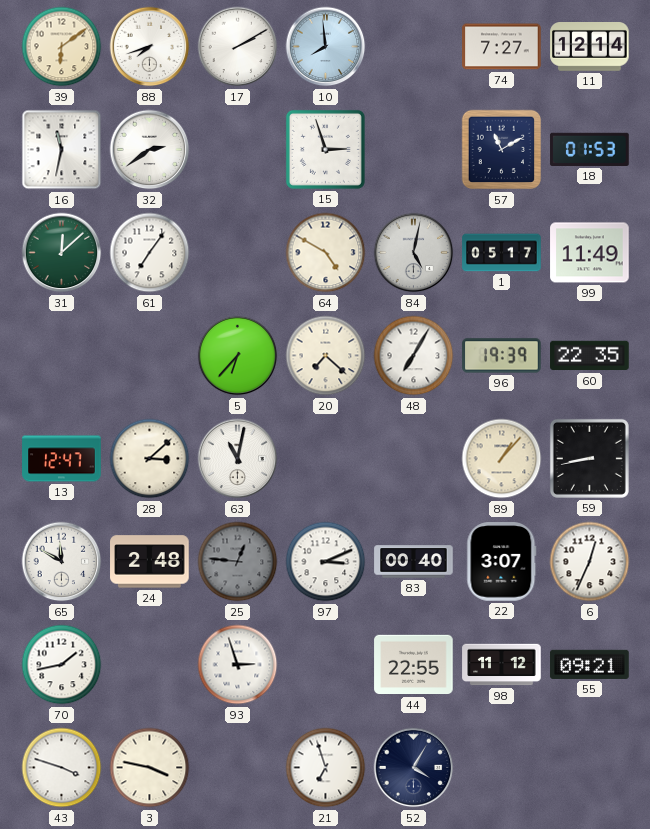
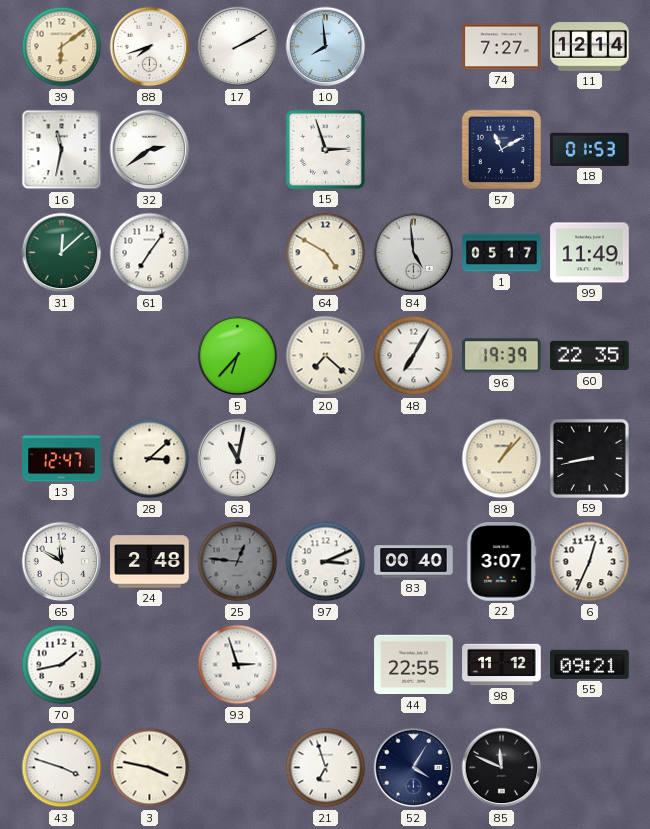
84: 5:02 -> 4:59 (414, 253)
85: none -> 11:49 (502, 768)
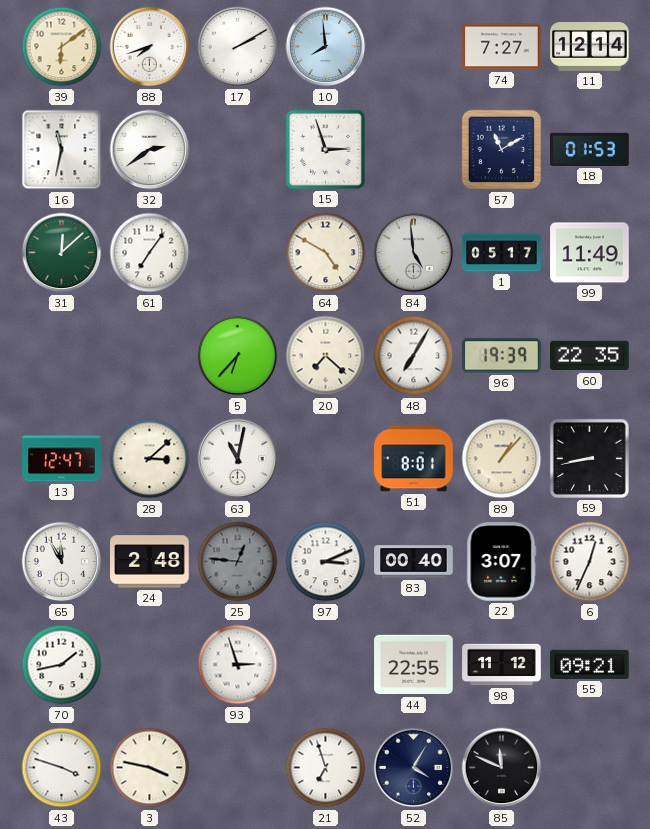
51: none -> 8:01 (414, 459)
65: 11:50 -> 11:55 (62, 562)
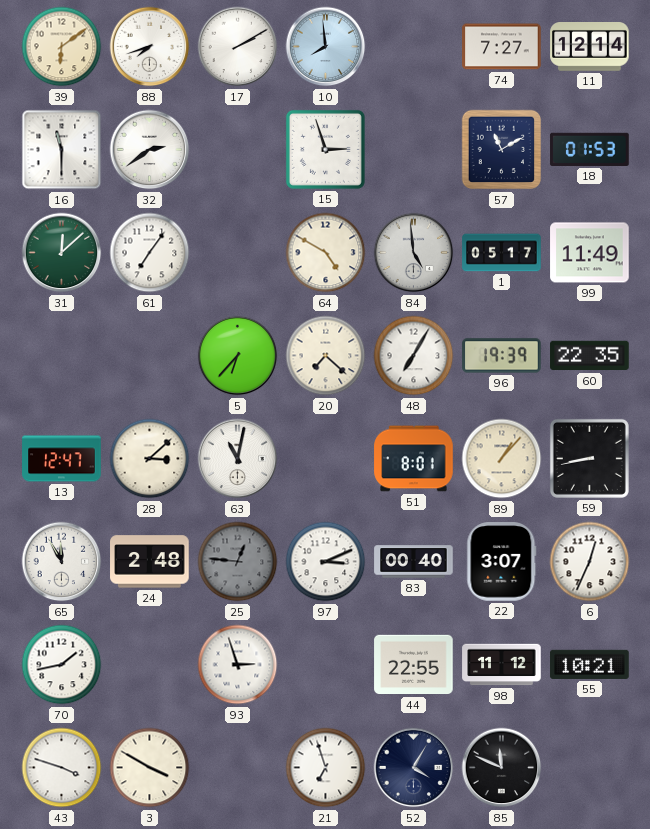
16: 11:32 -> 11:30 (62, 150)
55: 09:21 -> 10:21 (590, 664)
3: 3:47 -> 3:50 (150, 768)
